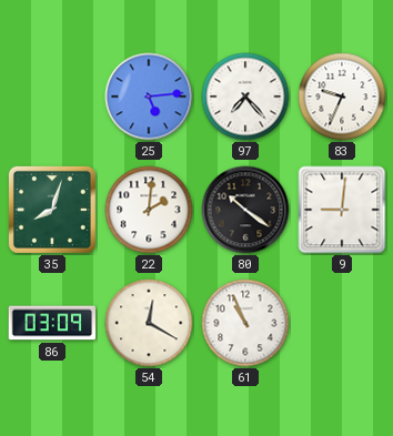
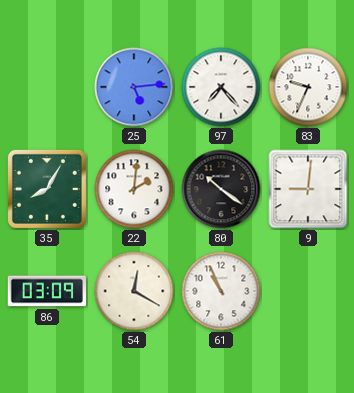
35: 8:03 -> 8:05 (47, 189)
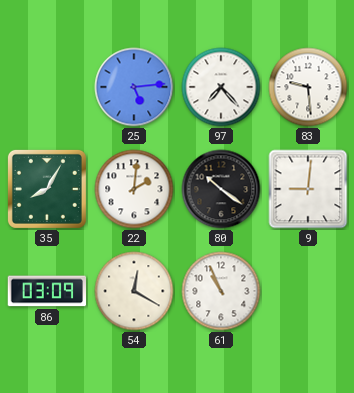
83: 9:34 -> 9:29 (308, 87)
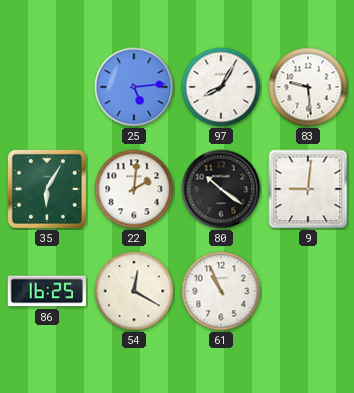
97: 7:23 -> 8:05 (221, 87)
35: 8:05 -> 6:05 (47, 189)
86: 03:09 -> 16:25 (47, 291)
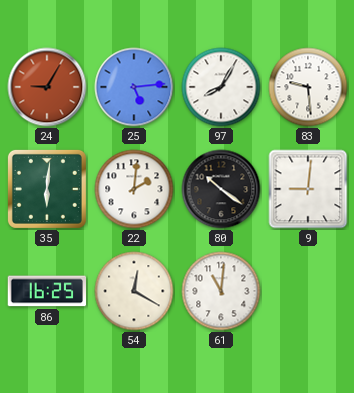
24: none -> 9:05 (47, 87)
35: 6:05 -> 6:01 (47, 189)
61: 10:56 -> 11:01 (221, 291)
